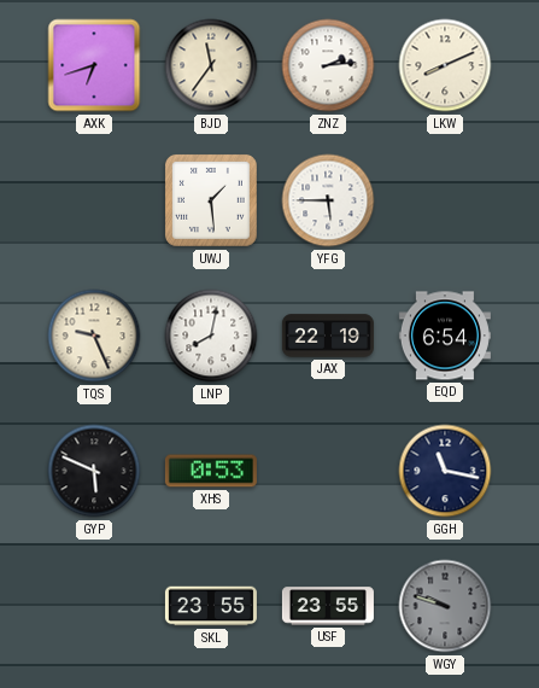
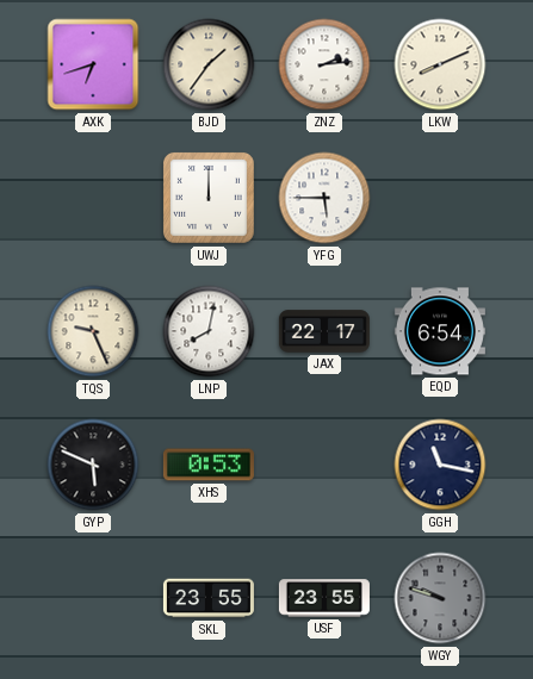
BJD: 11:36 -> 1:36 (209, 64)
UWJ: 1:29 -> 12:00 (209, 198)
JAX: 22:19 -> 22:17 (324, 331)
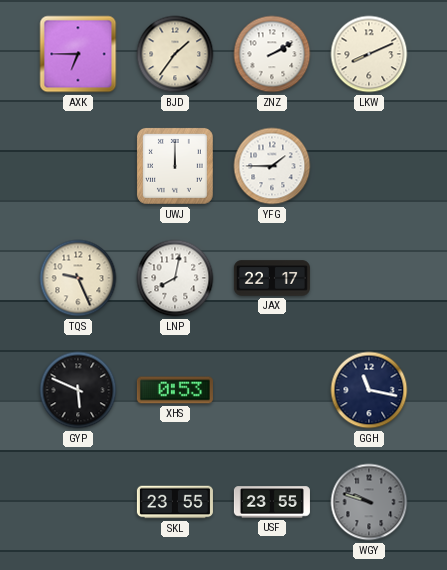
AXK: 6:42 -> 6:45 (78, 54)
ZNZ: 2:14 -> 2:10 (272, 54)
YFG: 5:45 -> 1:45 (272, 166)
EQD: 6:54 -> none (440, 331)
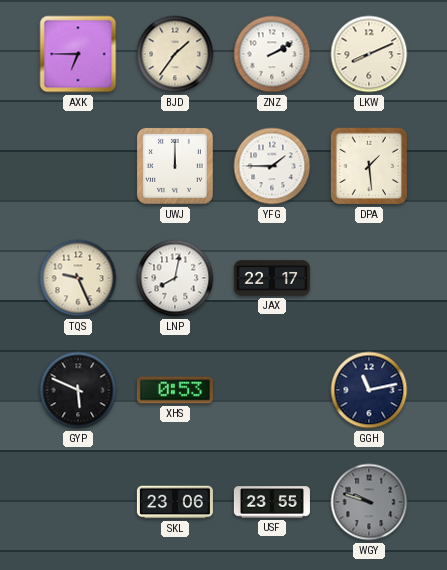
DPA: none -> 1:29 (369, 166)
GGH: 11:17 -> 11:13 (369, 390)
SKL: 23:55 -> 23:06 (175, 502)
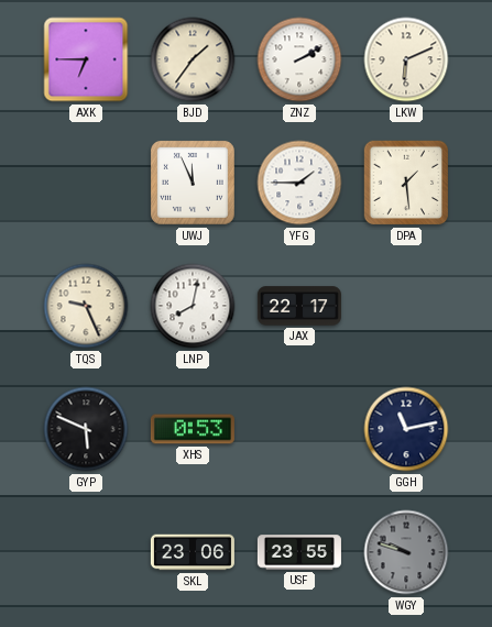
LKW: 8:11 -> 6:11 (406, 59)
UWJ: 12:00 -> 11:56 (193, 183)
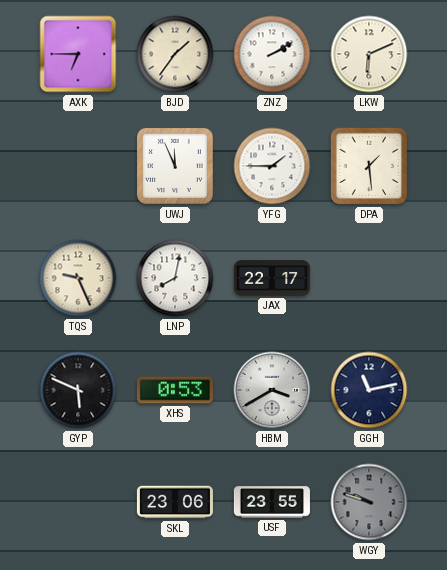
HBM: none -> 3:40 (272, 390)
